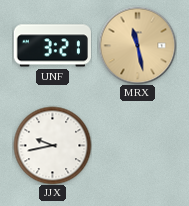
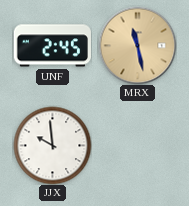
UNF: 3:21 -> 2:45 (52, 46)
JJX: 9:43 -> 9:59 (52, 145)
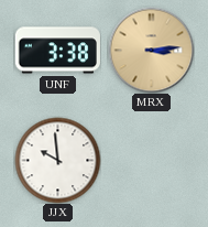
UNF: 2:45 -> 3:38 (57, 51)
MRX: 11:28 -> 3:14 (151, 50)
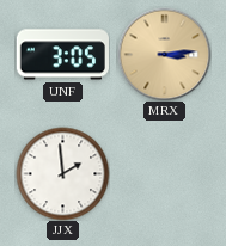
UNF: 3:38 -> 3:05 (62, 55)
JJX: 9:59 -> 1:59 (62, 173)
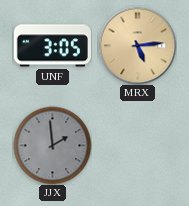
MRX: 3:14 -> 5:14 (137, 45)
JJX dial: white -> grey (52, 145)
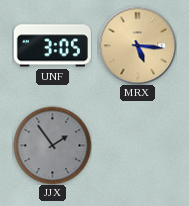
MRX: 5:14 -> 5:16 (137, 45)
JJX: 1:59 -> 1:54 (52, 145)
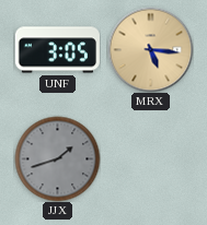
JJX: 1:54 -> 1:42 (57, 158)
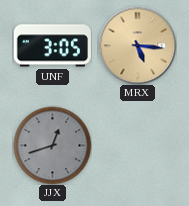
JJX: 1:42 -> 12:42 (52, 145)
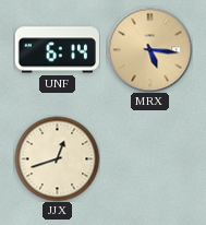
UNF: 3:05 -> 6:14 (57, 50)
JJX dial: grey -> cream (57, 158)
